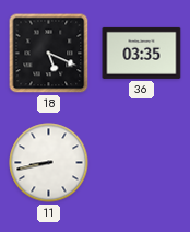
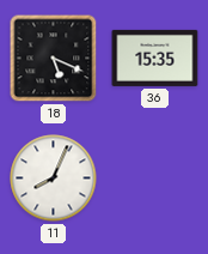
36: 03:35 -> 15:35 (155, 58)
11: 8:43 -> 8:04 (54, 179)
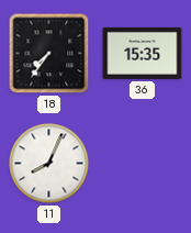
18: 5:19 -> 7:36 (49, 54)
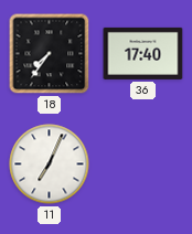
36: 15:35 -> 17:40 (143, 53)
11: 8:04 -> 7:04 (50, 164)
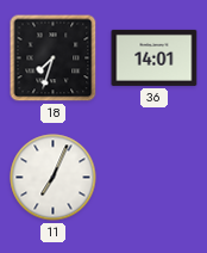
18: 7:36 -> 7:33 (54, 58)
36: 17:40 -> 14:01 (155, 57)
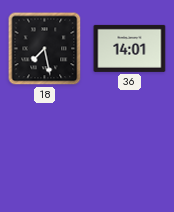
18: 7:33 -> 7:28 (45, 49)
11: 7:04 -> none (54, 178)
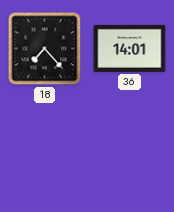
18: 7:28 -> 7:23 (45, 49)
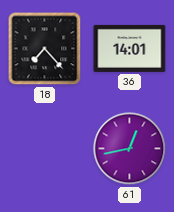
61: none -> 12:43 (130, 149)
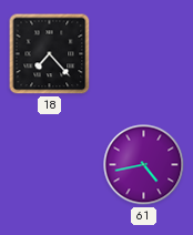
36: 14:01 -> none (130, 48)
61: 12:43 -> 4:43 (144, 165)
